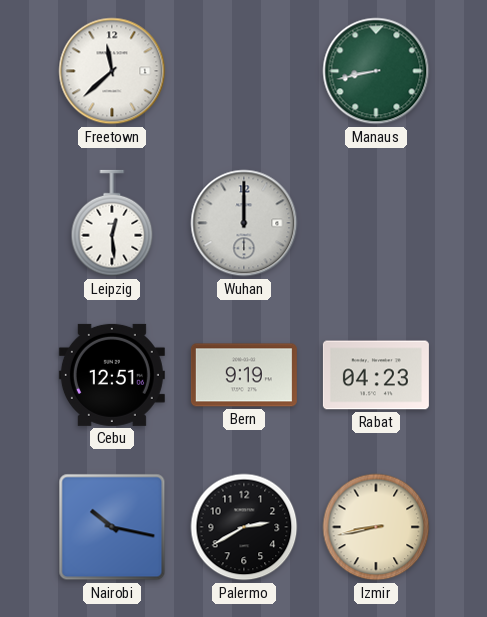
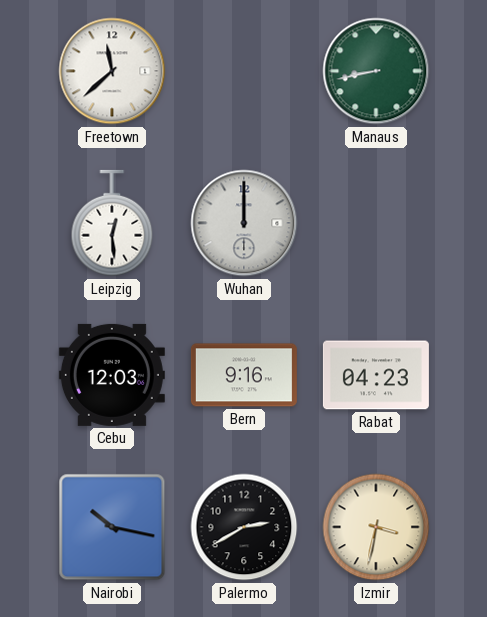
Cebu: 12:51 -> 12:03 (112, 375)
Bern: 9:19 -> 9:16 (244, 375)
Izmir: 8:43 -> 3:32 (376, 527)
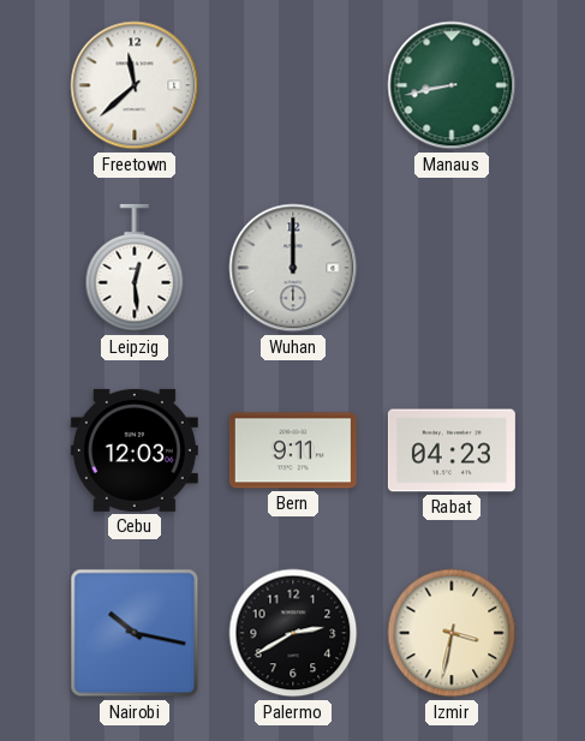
Bern: 9:16 -> 9:11 (293, 450)
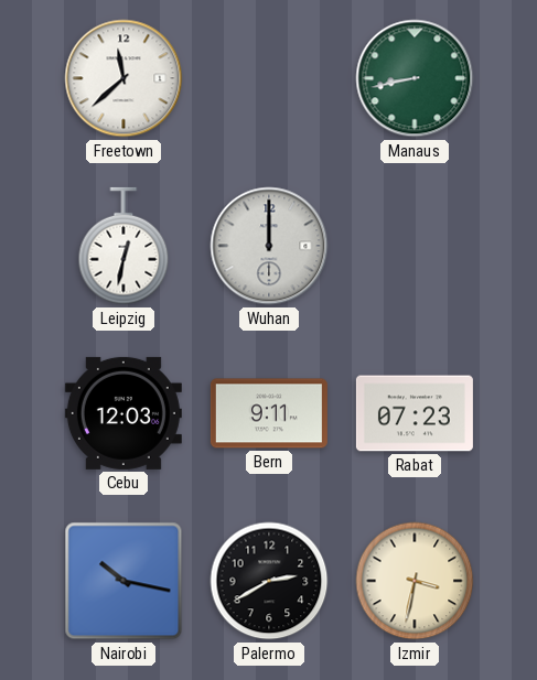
Leipzig: 12:29 -> 12:32 (123, 246)
Rabat: 04:23 -> 07:23 (415, 413)
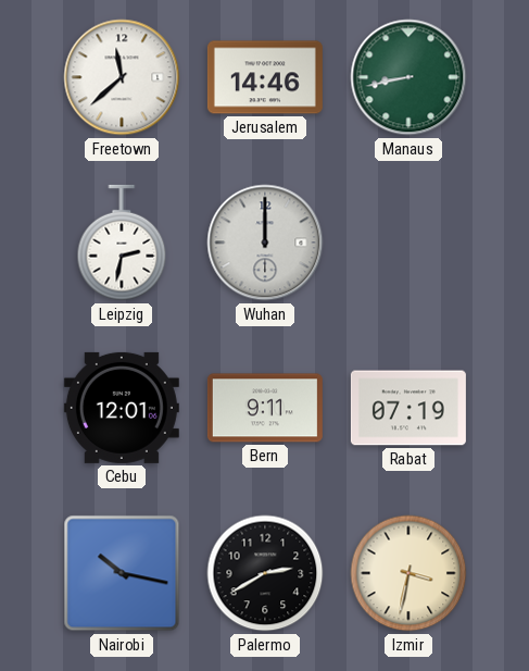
Jerusalem: none -> 14:46 (265, 77)
Leipzig: 12:32 -> 2:32 (122, 243)
Cebu: 12:03 -> 12:01 (122, 408)
Rabat: 07:23 -> 07:19 (408, 408)
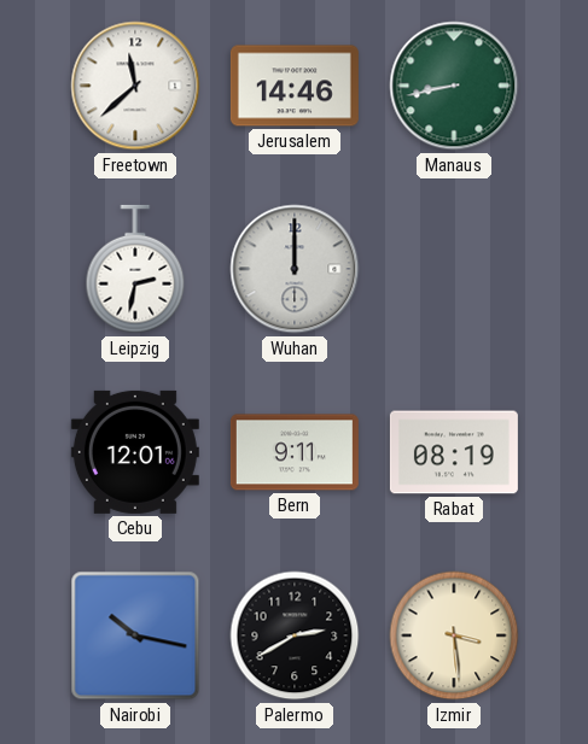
Rabat: 07:19 -> 08:19 (454, 452)
Izmir: 3:32 -> 3:29 (454, 635)
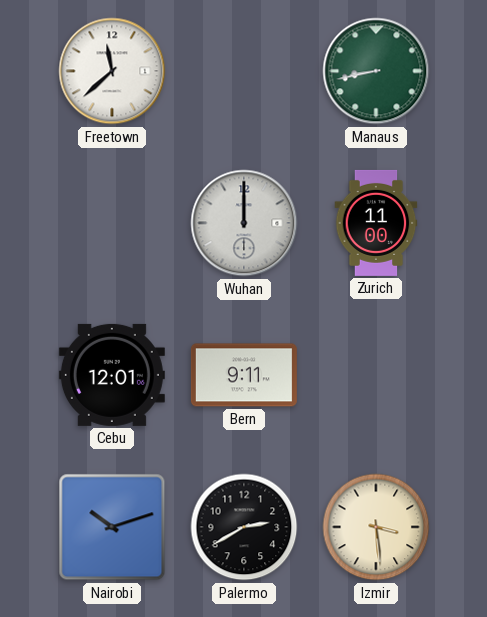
Jerusalem: 14:46 -> none (295, 86)
Leipzig: 2:32 -> none (135, 269)
Zurich: none -> 11:00 (376, 223)
Rabat: 08:19 -> none (454, 452)
Nairobi: 10:17 -> 10:12 (112, 527)
